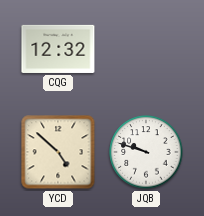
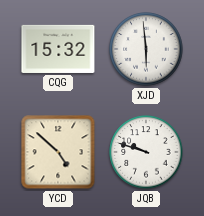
CQG: 12:32 -> 15:32 (58, 49)
XJD: none -> 5:59 (146, 49)
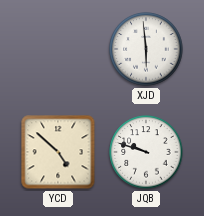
CQG: 15:32 -> none (58, 49)
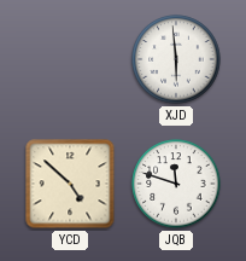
JQB: 9:48 -> 11:48 (176, 184)
